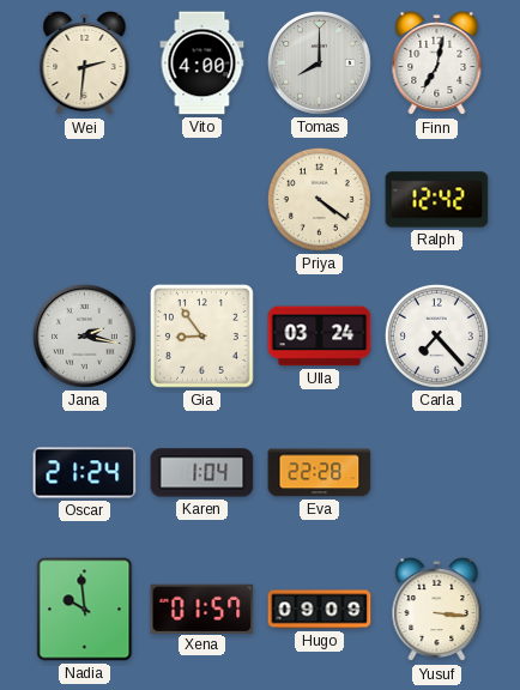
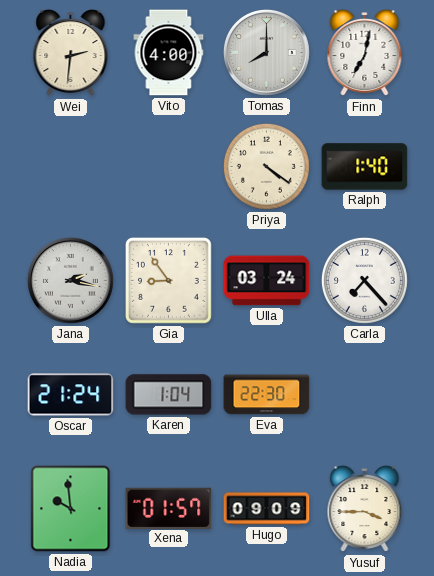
Ralph: 12:42 -> 1:40 (365, 167)
Eva: 22:28 -> 22:30 (267, 395)
Yusuf: 3:16 -> 3:45 (365, 509)
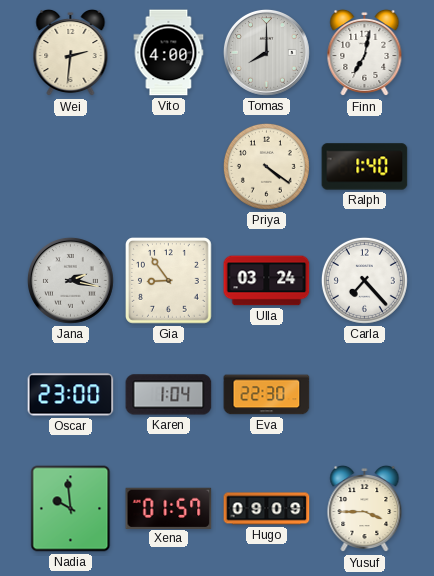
Oscar: 21:24 -> 23:00 (71, 395)
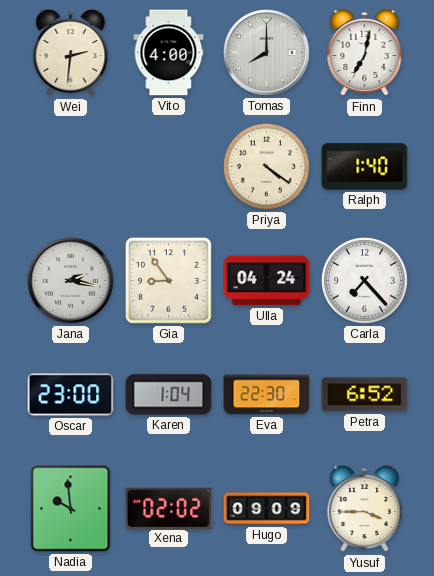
Ulla: 03:24 -> 04:24 (267, 281)
Petra: none -> 6:52 (365, 395)
Xena: 01:57 -> 02:02 (169, 508)
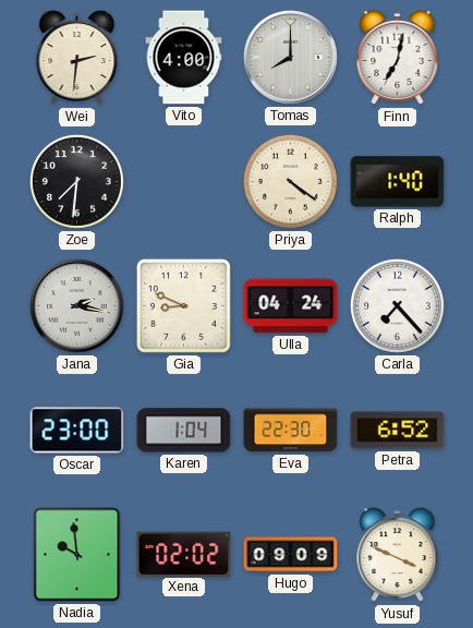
Zoe: none -> 7:31 (76, 181)
Gia: 8:54 -> 8:49 (184, 306)
Yusuf: 3:45 -> 3:49 (398, 555)
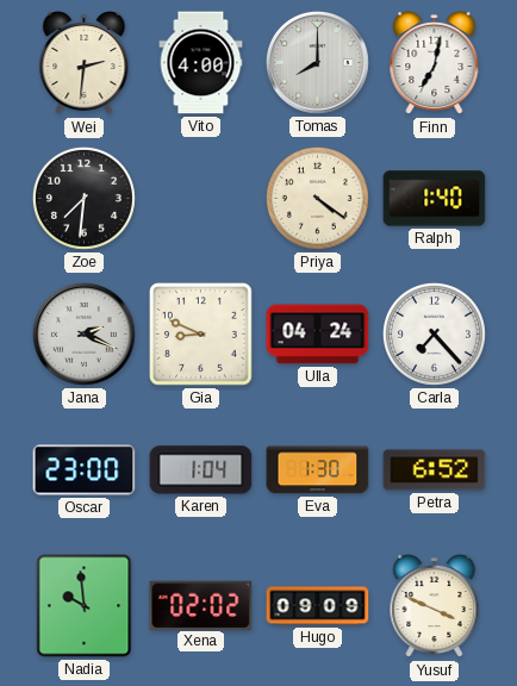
Jana: 2:17 -> 2:19 (83, 333)
Eva: 22:30 -> 1:30 (318, 470)
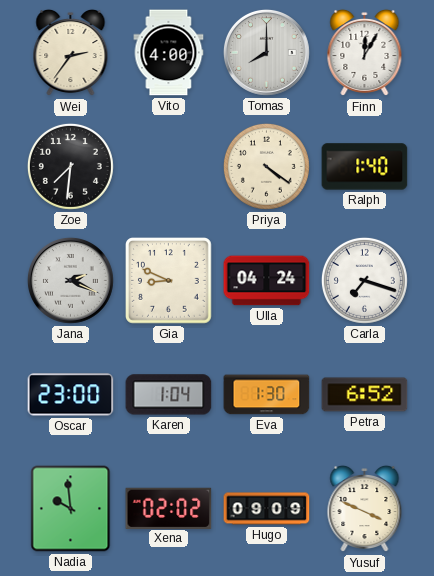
Wei: 2:31 -> 2:36 (71, 53)
Finn: 7:02 -> 12:05 (365, 53)
Carla: 7:23 -> 7:18 (364, 280)
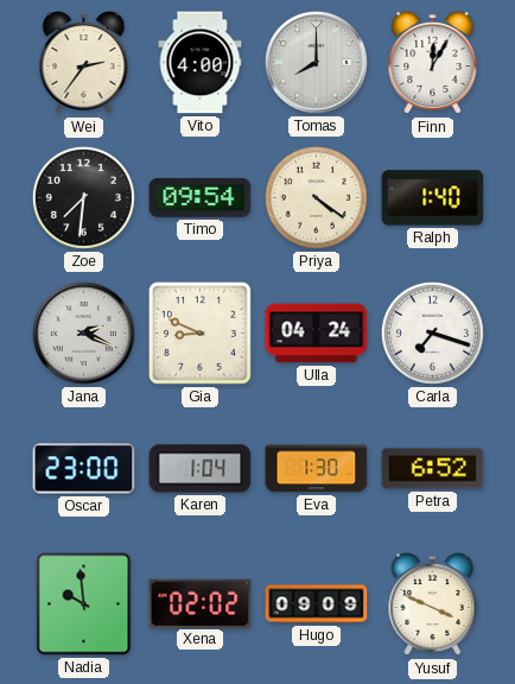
Timo: none -> 09:54 (201, 197)
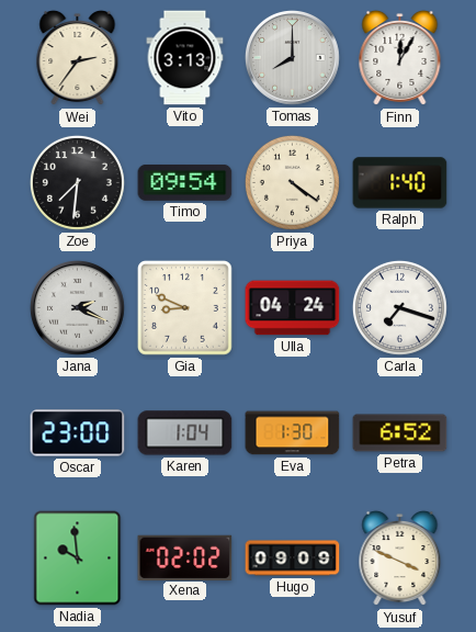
Vito: 4:00 -> 3:13 (185, 58)
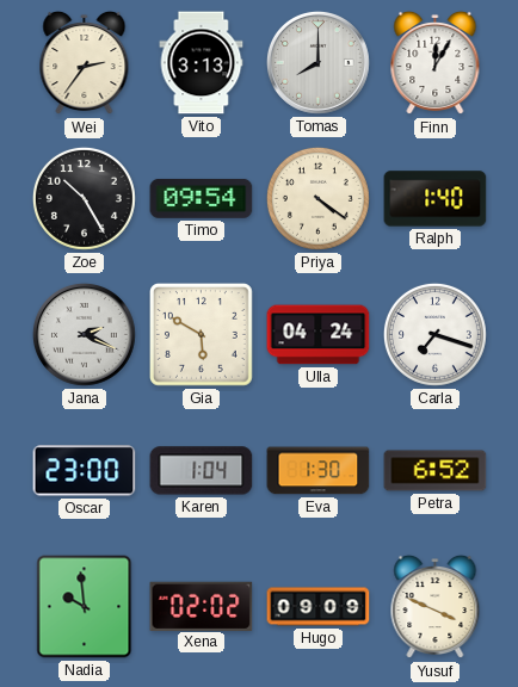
Zoe: 7:31 -> 10:25 (84, 198)
Gia: 8:49 -> 5:50 (202, 335)
